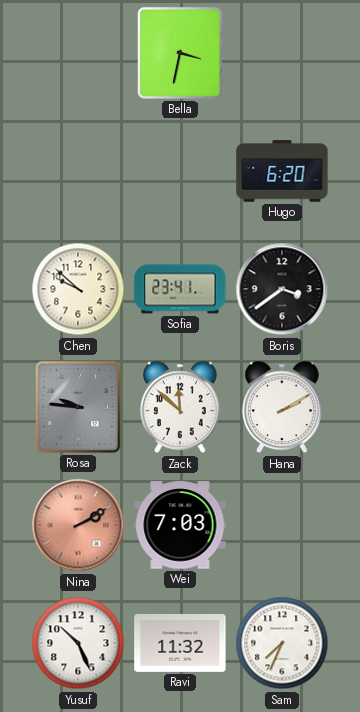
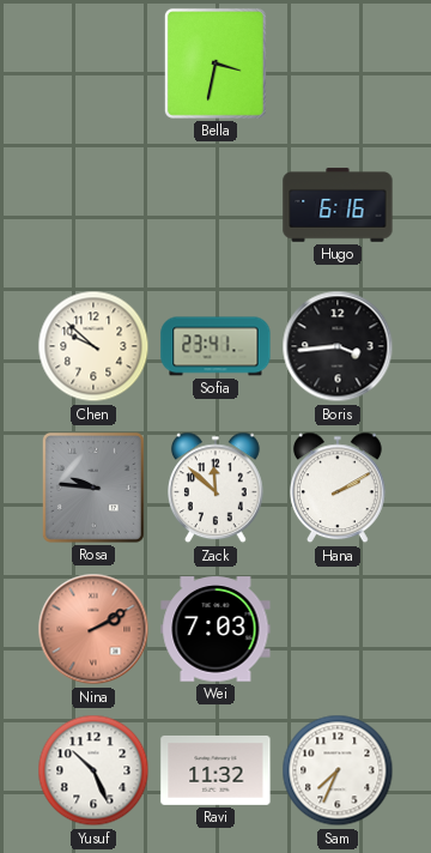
Hugo: 6:20 -> 6:16 (338, 205)
Boris: 3:39 -> 3:44 (338, 346)
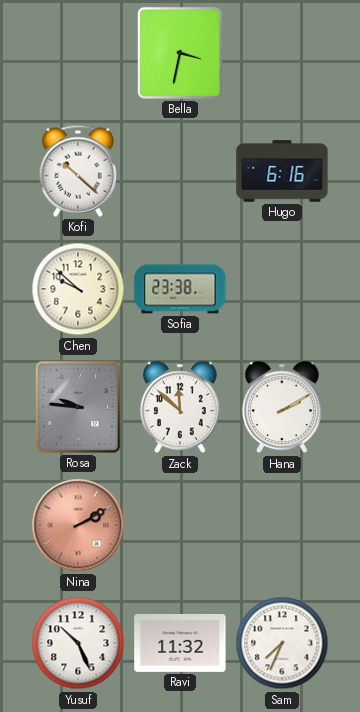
Kofi: none -> 10:22 (78, 171)
Sofia: 23:41 -> 23:38 (180, 289)
Boris: 3:44 -> none (338, 346)
Wei: 7:03 -> none (215, 629)
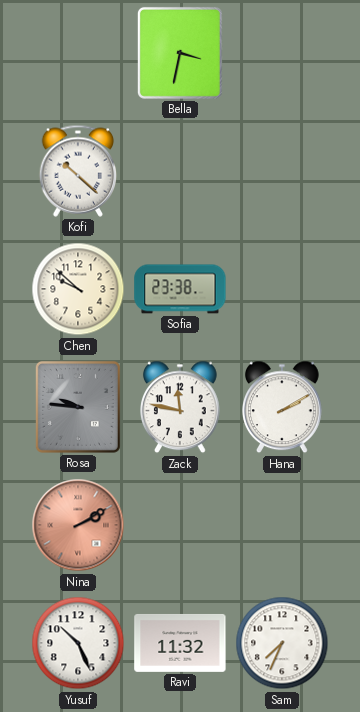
Hugo: 6:16 -> none (282, 171)
Zack: 11:52 -> 11:47 (181, 407)
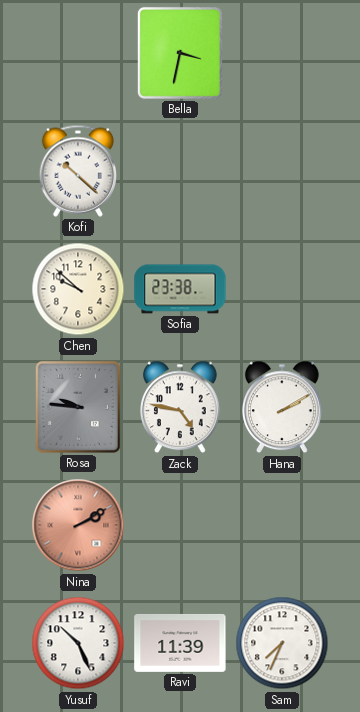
Zack: 11:47 -> 4:47 (181, 407)
Ravi: 11:32 -> 11:39 (180, 643)
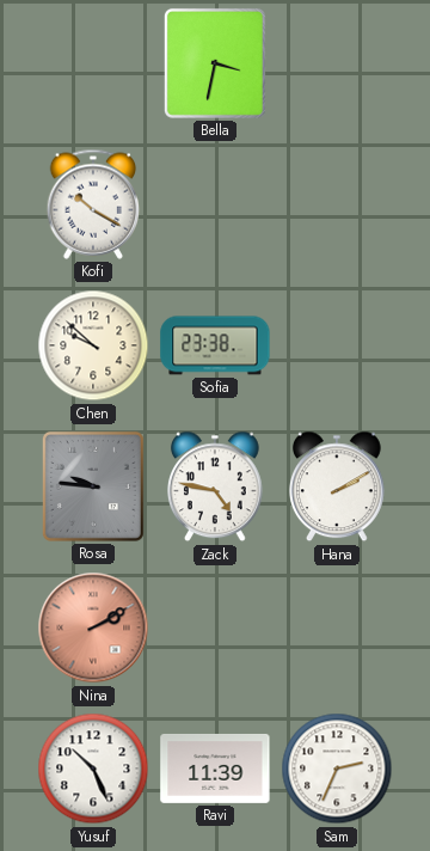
Kofi: 10:22 -> 10:20 (93, 204)
Sam: 7:34 -> 2:34 (337, 769)
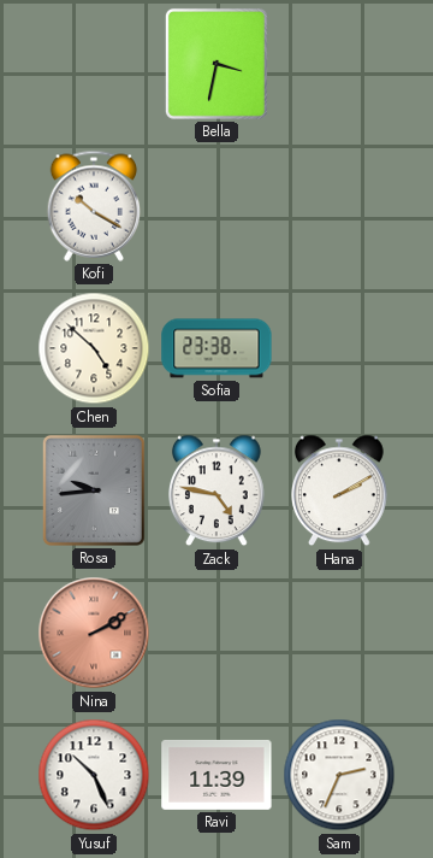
Chen: 9:52 -> 4:52 (94, 348)
Rosa: 9:46 -> 9:44 (94, 490)
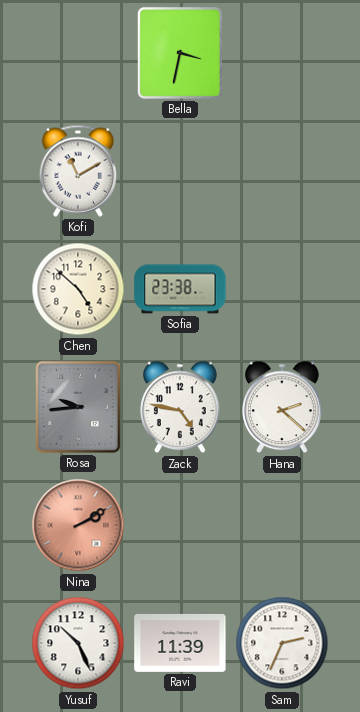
Kofi: 10:20 -> 11:10 (78, 171)
Hana: 2:10 -> 2:22 (283, 407)
